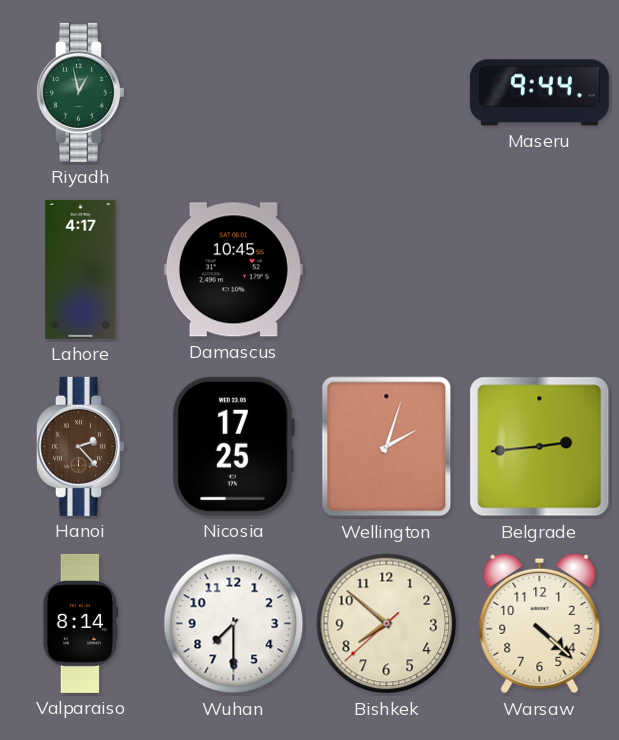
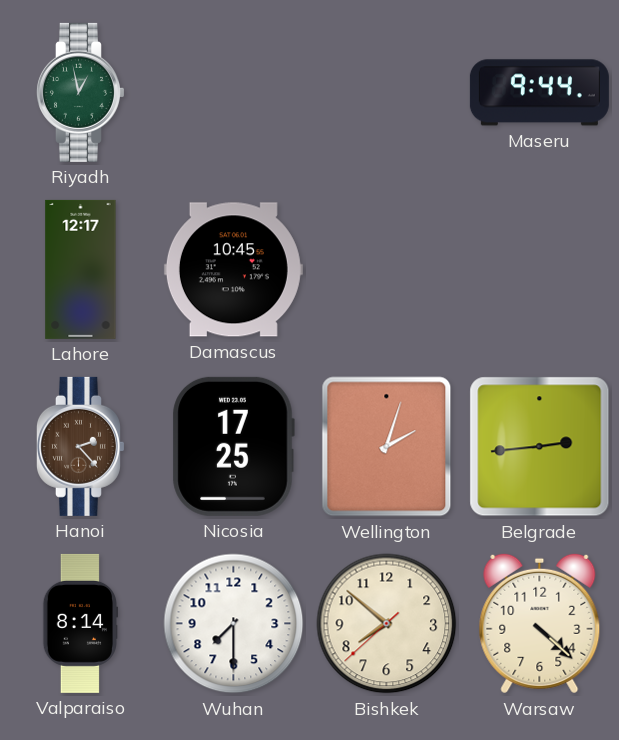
Lahore: 4:17 -> 12:17 (81, 269)
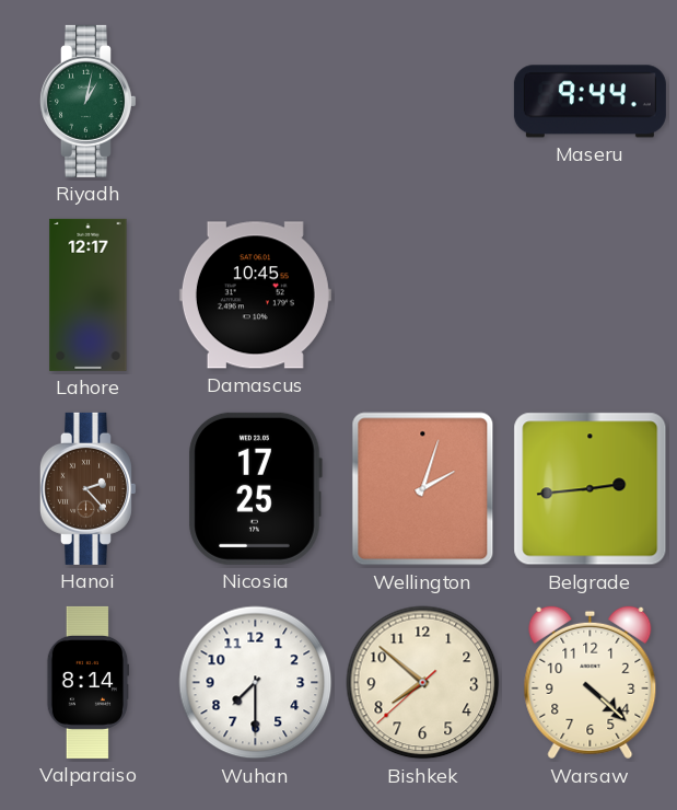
Riyadh: 12:58 -> 1:02 (87, 101)
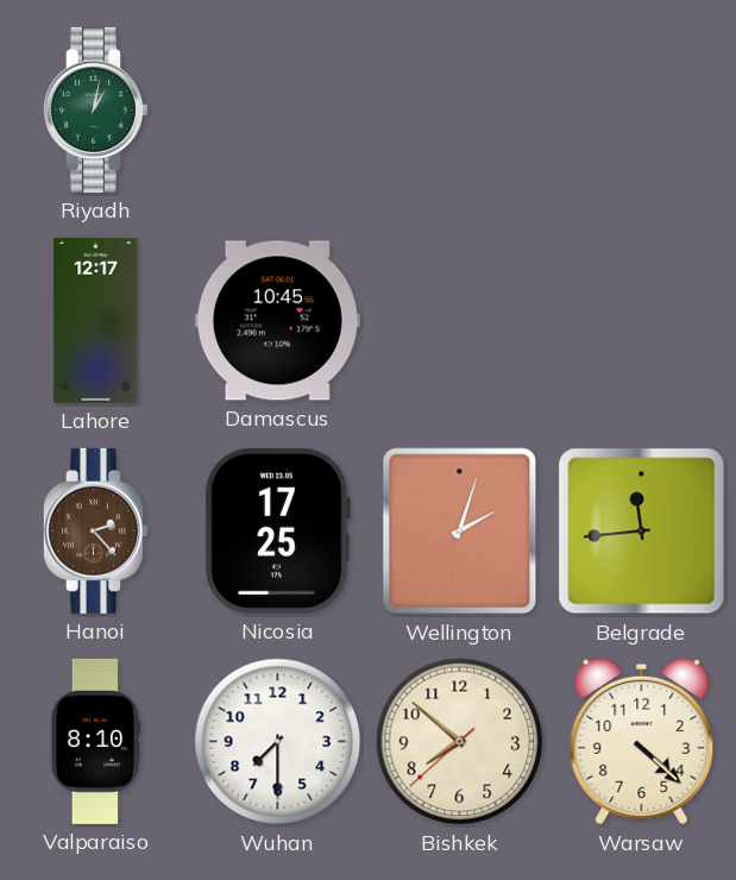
Maseru: 9:44 -> none (590, 102)
Belgrade: 2:44 -> 11:44 (642, 532)
Valparaiso: 8:14 -> 8:10 (96, 741)
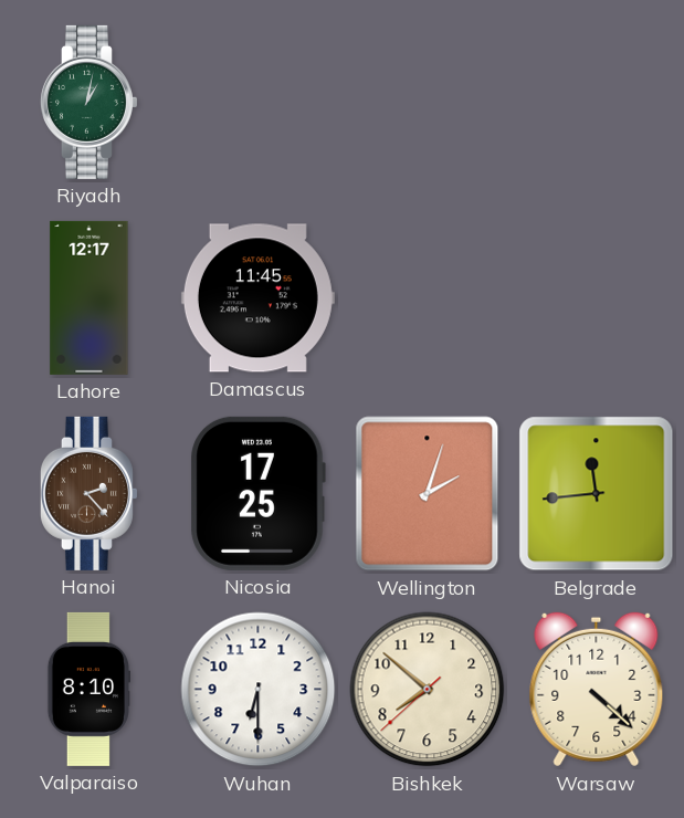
Damascus: 10:45 -> 11:45 (257, 298)
Wuhan: 7:30 -> 6:30 (259, 690)
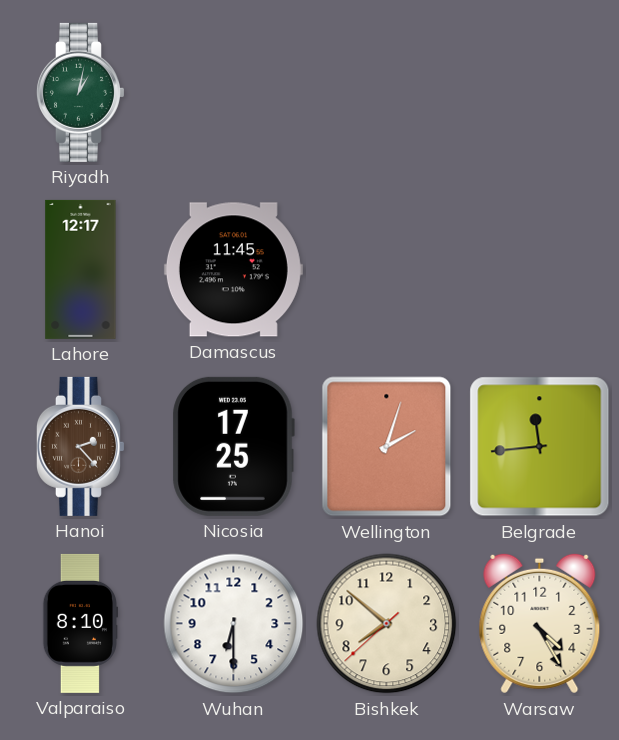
Warsaw: 4:22 -> 4:25 (540, 624)
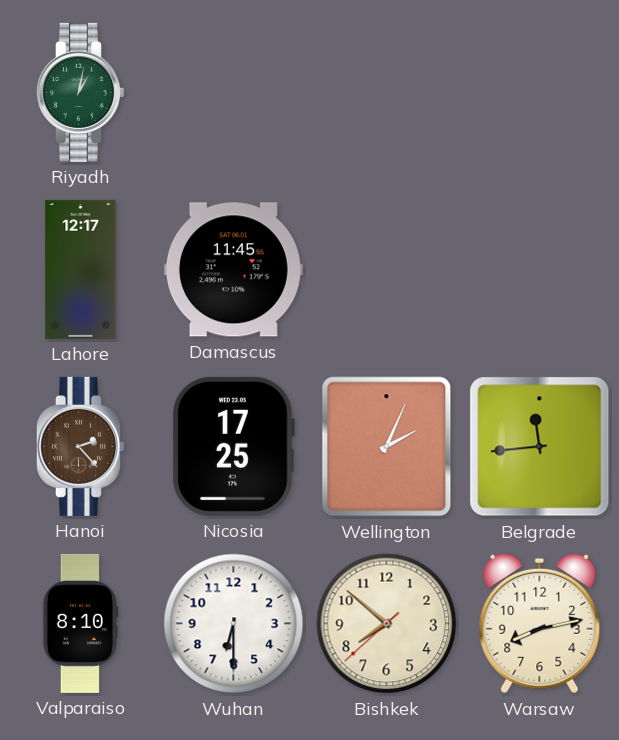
Wellington: 2:03 -> 2:04 (387, 447)
Warsaw: 4:25 -> 8:13 (540, 624)
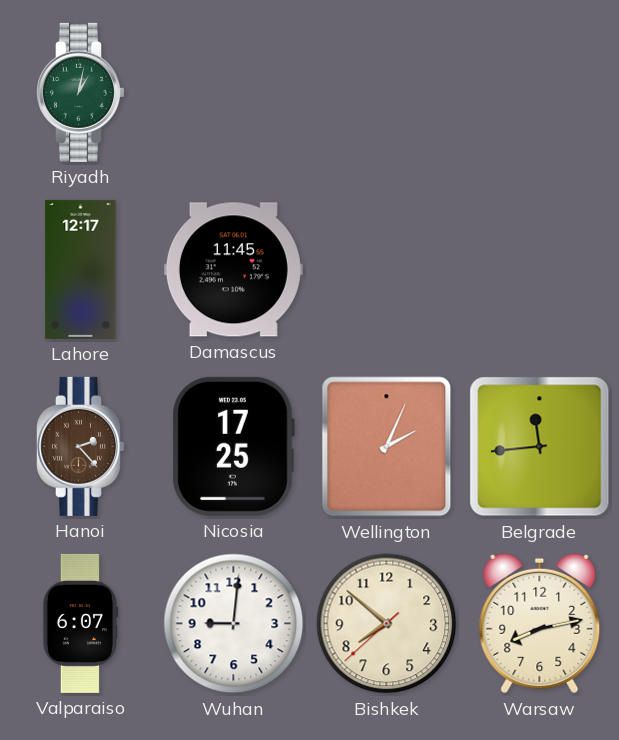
Valparaiso: 8:10 -> 6:07 (81, 623)
Wuhan: 6:30 -> 9:01 (234, 624)
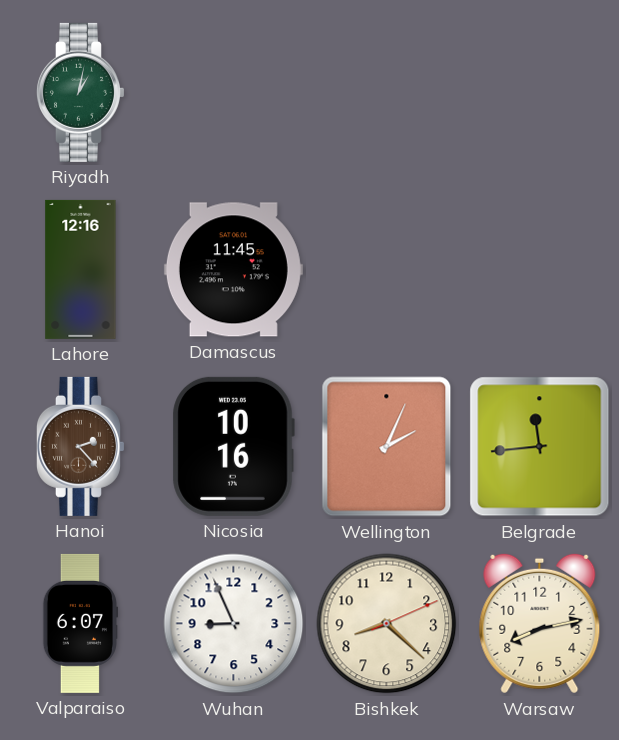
Lahore: 12:17 -> 12:16 (81, 269)
Nicosia: 17:25 -> 10:16 (233, 446)
Wuhan: 9:01 -> 8:56 (234, 624)
Bishkek: 7:51 -> 8:22 (387, 624)
